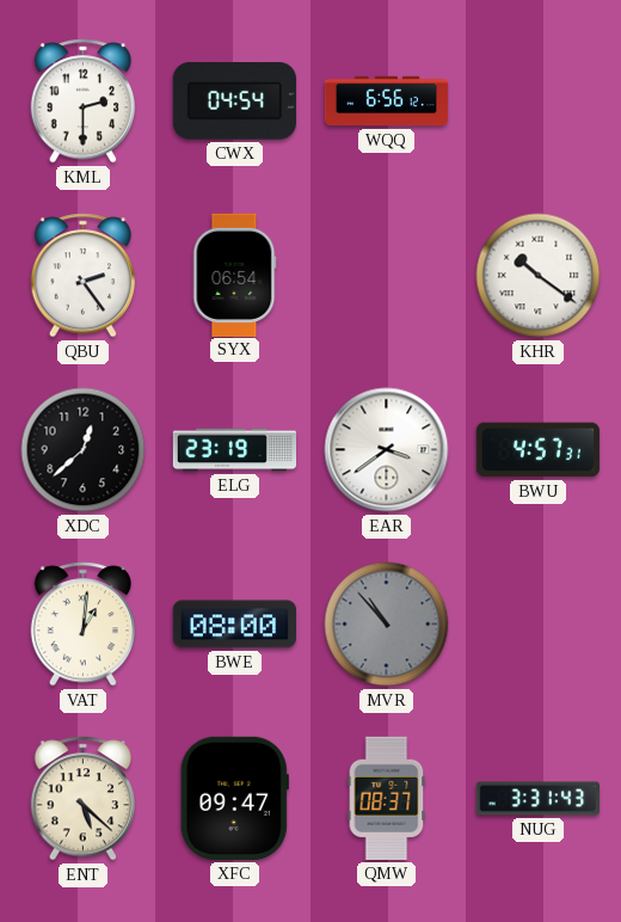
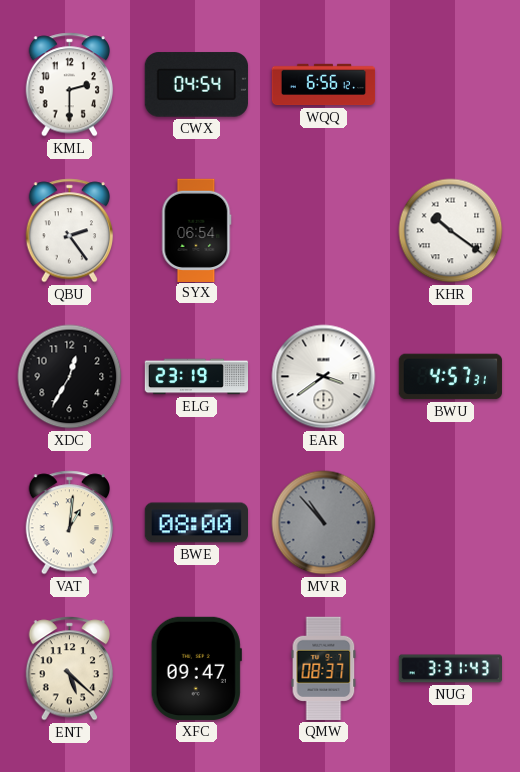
XDC: 12:38 -> 12:35 (70, 377)
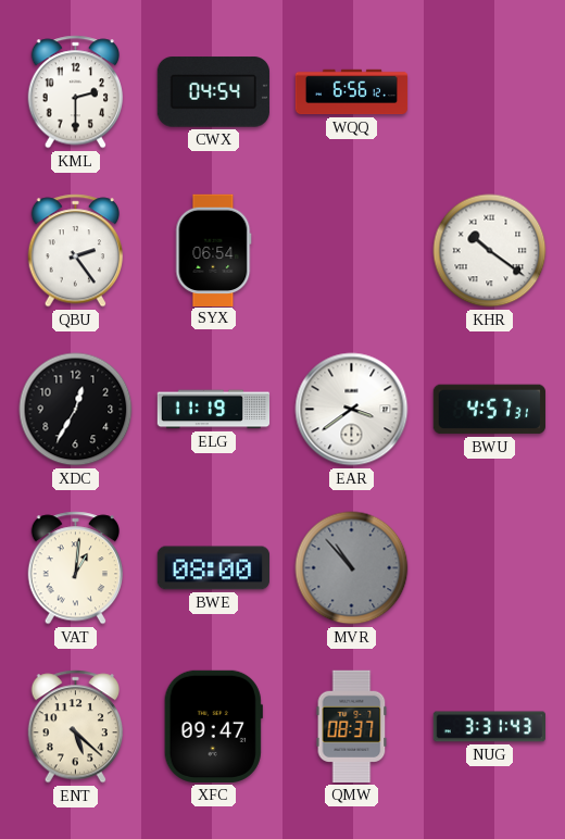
ELG: 23:19 -> 11:19 (214, 410)
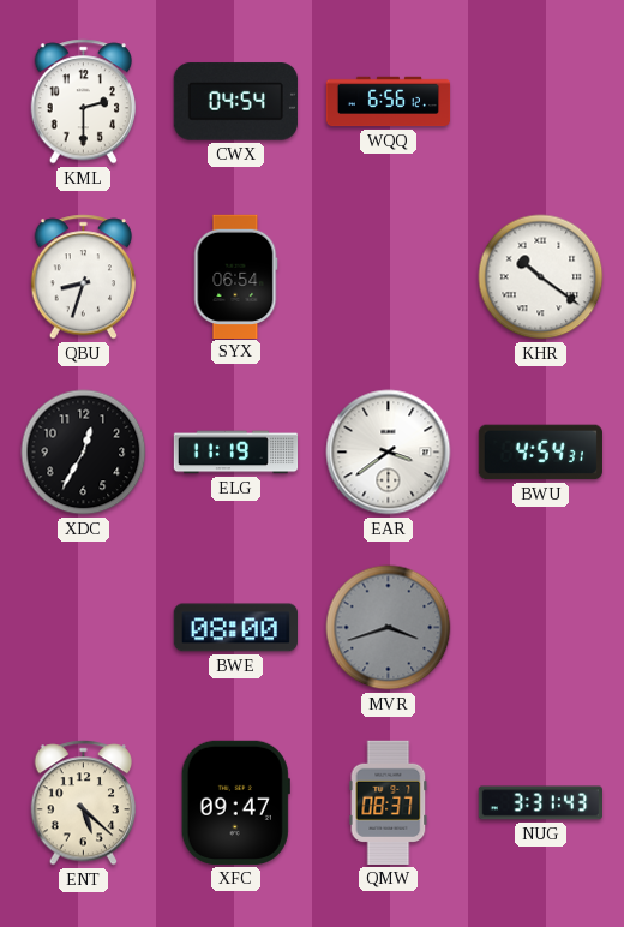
QBU: 2:24 -> 8:33 (84, 277)
BWU: 4:57 -> 4:54 (540, 453)
VAT: 1:01 -> none (76, 568)
MVR: 10:53 -> 3:42 (389, 628)
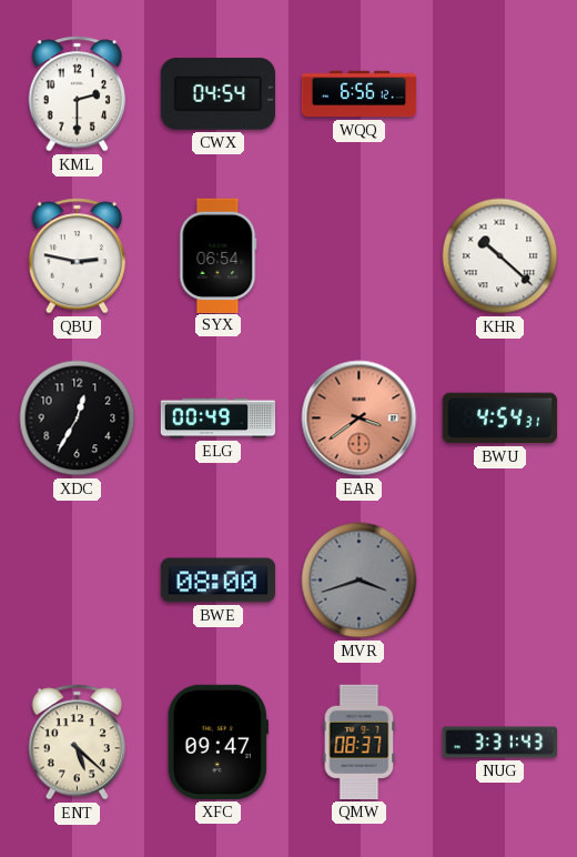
QBU: 8:33 -> 2:47 (78, 256)
KHR: 10:21 -> 10:22 (500, 256)
ELG: 11:19 -> 00:49 (219, 419)
EAR dial: white -> salmon (360, 419)
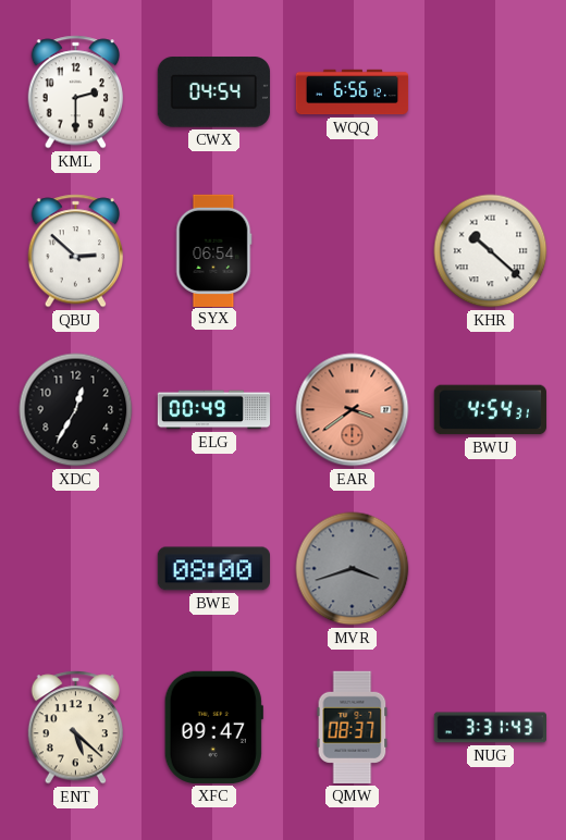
QBU: 2:47 -> 2:52 (76, 251)
